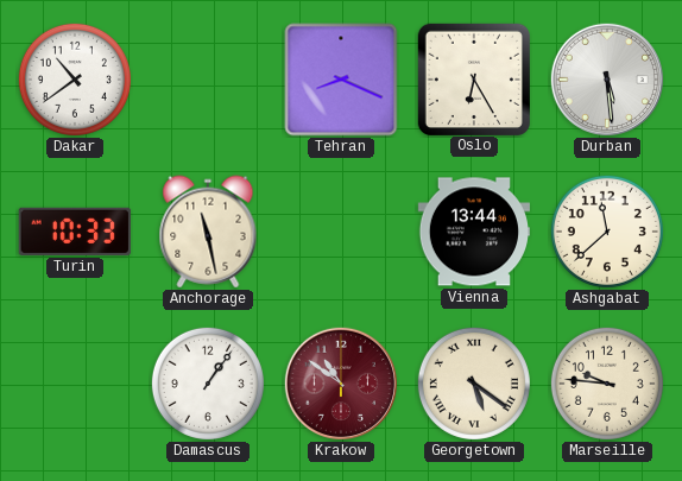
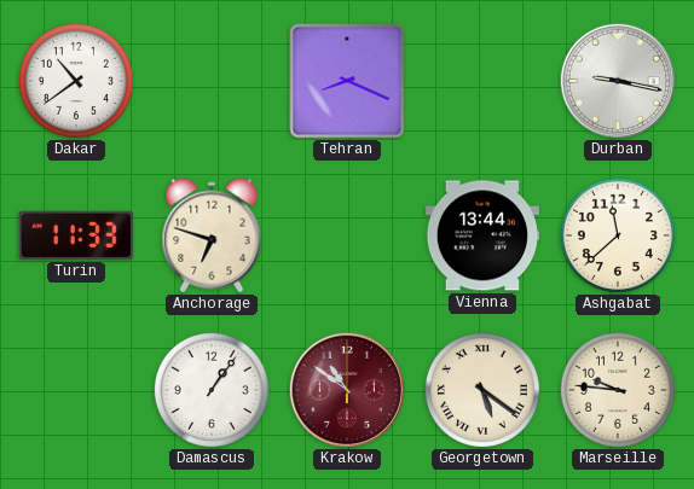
Oslo: 6:25 -> none (473, 78)
Durban: 5:29 -> 9:17 (618, 81)
Turin: 10:33 -> 11:33 (76, 235)
Anchorage: 11:28 -> 6:48 (212, 235)
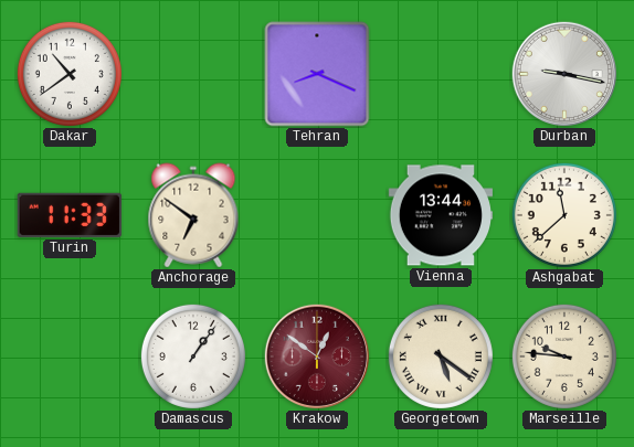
Anchorage: 6:48 -> 6:51 (193, 215)
Krakow: 10:51 -> 12:51 (317, 356)
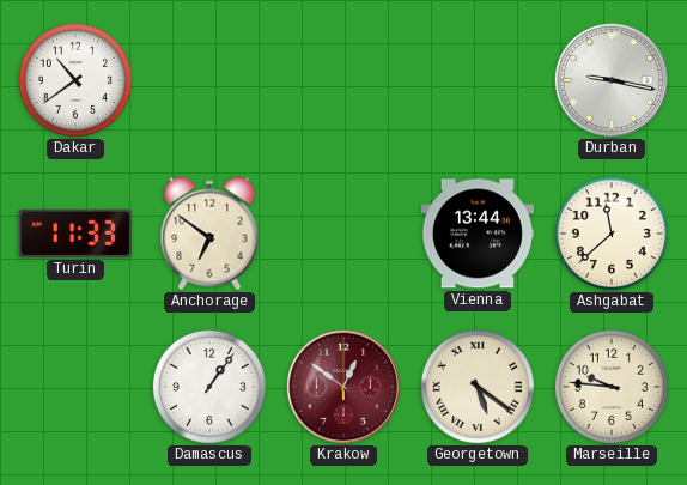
Tehran: 8:19 -> none (317, 74)
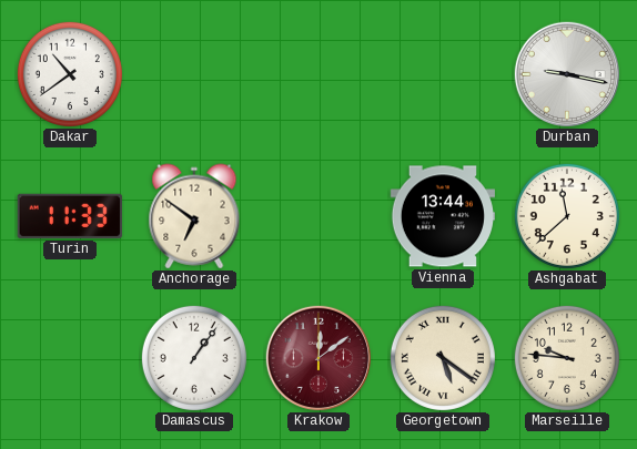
Krakow: 12:51 -> 12:09 (318, 358)
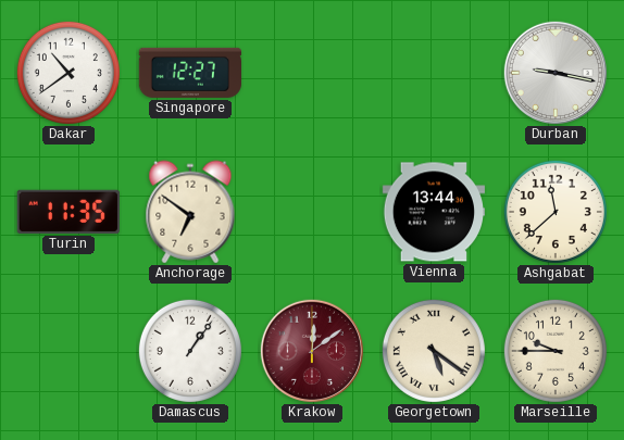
Singapore: none -> 12:27 (189, 73)
Turin: 11:33 -> 11:35 (68, 212)
Marseille: 9:46 -> 9:45 (556, 351)
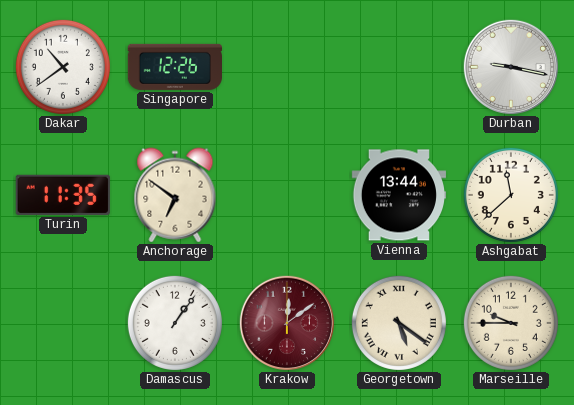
Singapore: 12:27 -> 12:26 (174, 67)
